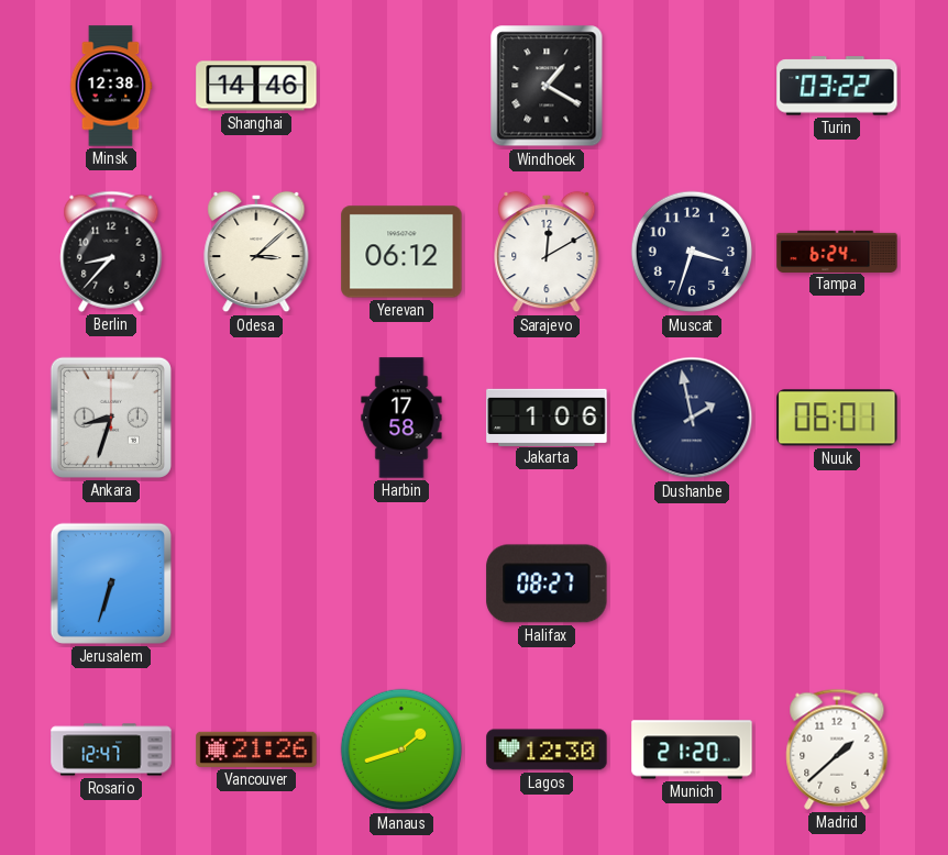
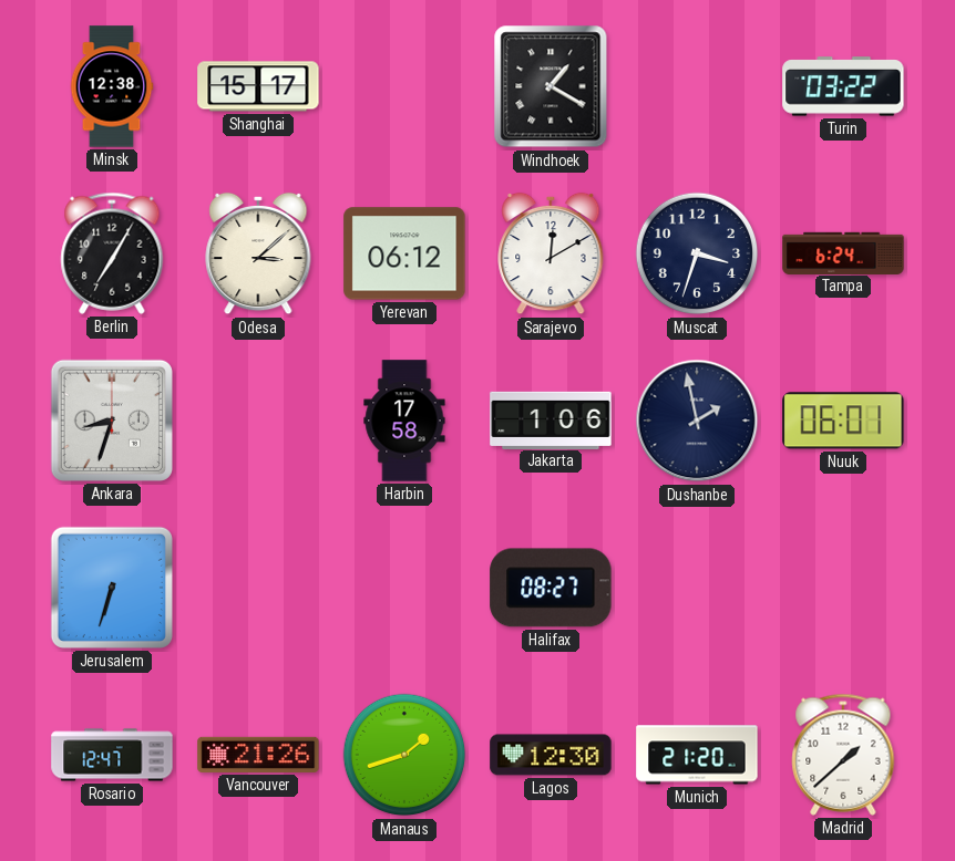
Shanghai: 14:46 -> 15:17 (258, 86)
Berlin: 8:37 -> 7:05 (112, 253)
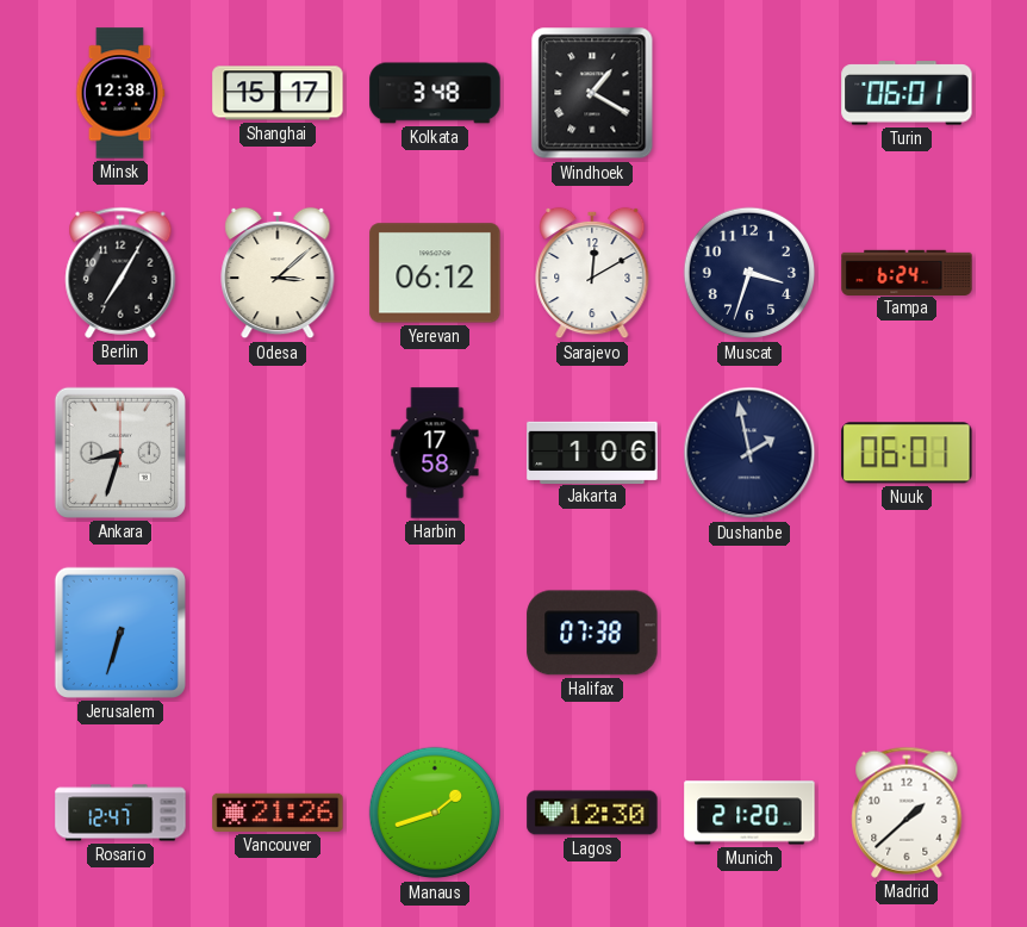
Kolkata: none -> 3:48 (435, 93)
Turin: 03:22 -> 06:01 (907, 93)
Halifax: 08:27 -> 07:38 (592, 633)
